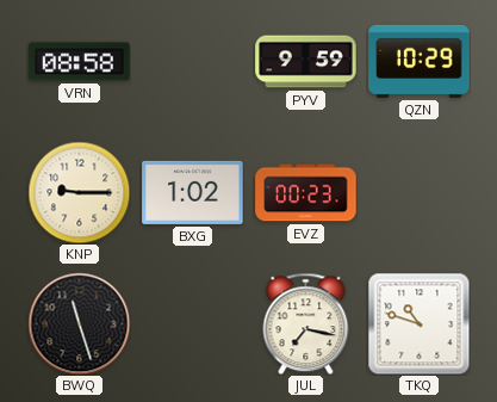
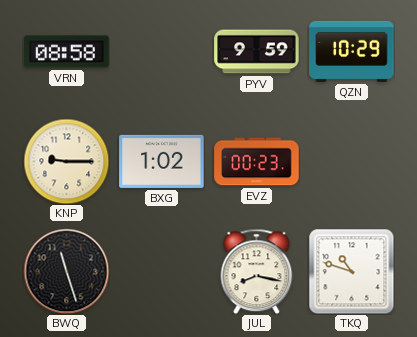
JUL: 7:17 -> 8:17 (257, 271)
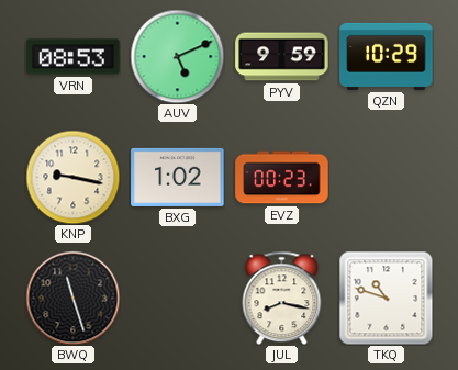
VRN: 08:58 -> 08:53 (74, 57)
AUV: none -> 5:11 (177, 56)
KNP: 9:15 -> 9:17 (72, 177)
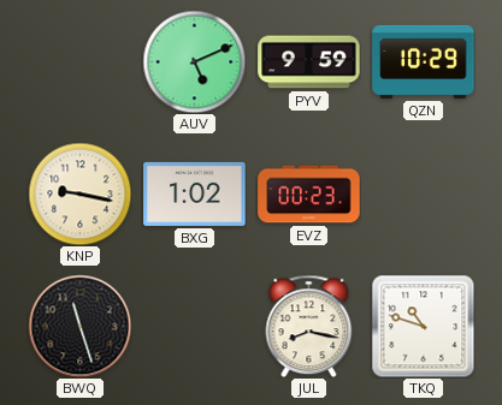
VRN: 08:53 -> none (74, 57)
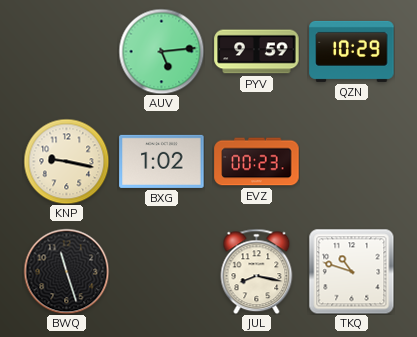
AUV: 5:11 -> 5:14 (161, 51)
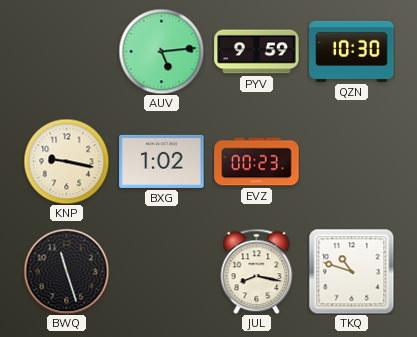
QZN: 10:29 -> 10:30 (352, 51)
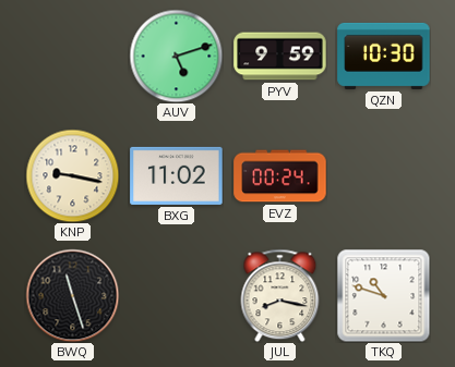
AUV: 5:14 -> 5:12 (176, 56)
BXG: 1:02 -> 11:02 (177, 175)
EVZ: 00:23 -> 00:24 (280, 176)
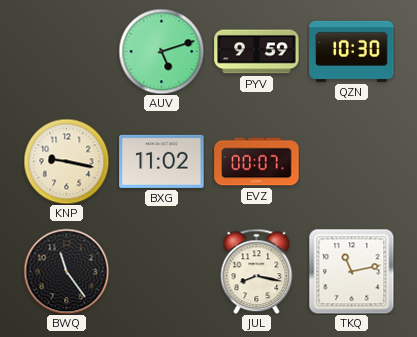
EVZ: 00:24 -> 00:07 (257, 162)
BWQ: 11:27 -> 11:24 (66, 271)
TKQ: 10:48 -> 11:13 (351, 271)
